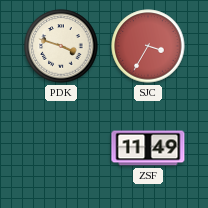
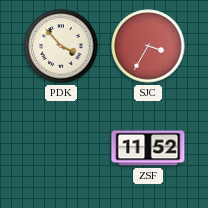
PDK: 3:48 -> 3:53 (61, 46)
ZSF: 11:49 -> 11:52 (148, 148)
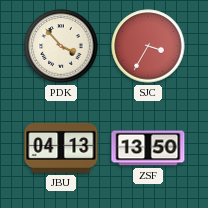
JBU: none -> 04:13 (61, 148)
ZSF: 11:52 -> 13:50 (148, 148)
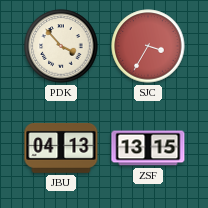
ZSF: 13:50 -> 13:15 (148, 148)
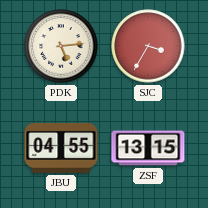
PDK: 3:53 -> 5:14 (61, 46)
JBU: 04:13 -> 04:55 (61, 148)
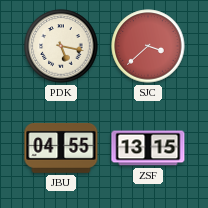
PDK: 5:14 -> 5:17 (61, 46)
SJC: 3:35 -> 3:38 (148, 46)
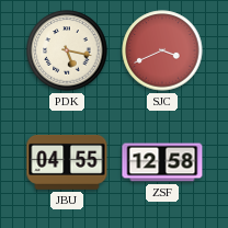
SJC: 3:38 -> 3:41 (162, 50)
ZSF: 13:15 -> 12:58 (162, 162)
